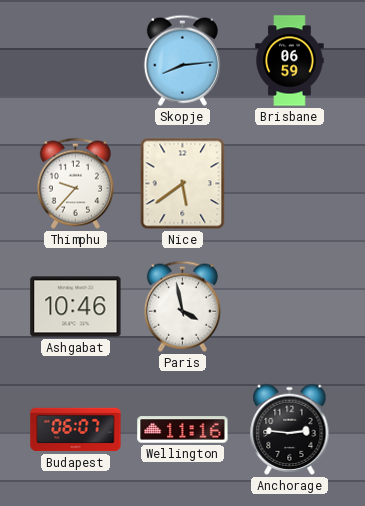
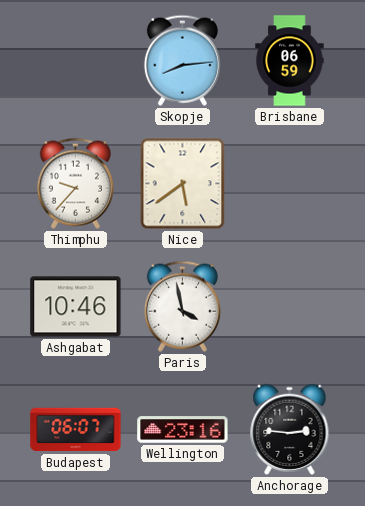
Wellington: 11:16 -> 23:16 (183, 430)
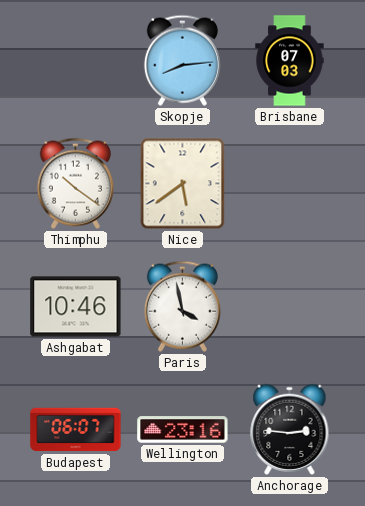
Brisbane: 06:59 -> 07:03 (290, 61)
Thimphu: 9:37 -> 10:21 (75, 183)
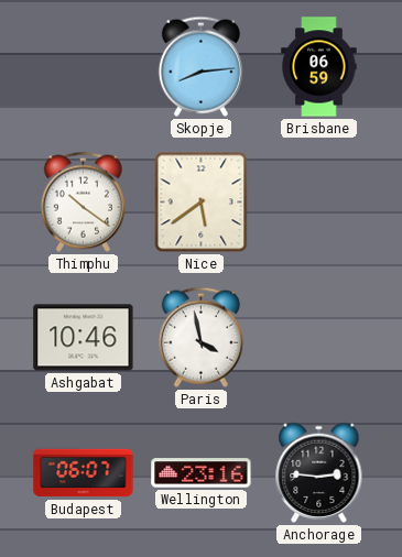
Brisbane: 07:03 -> 06:59 (319, 67)
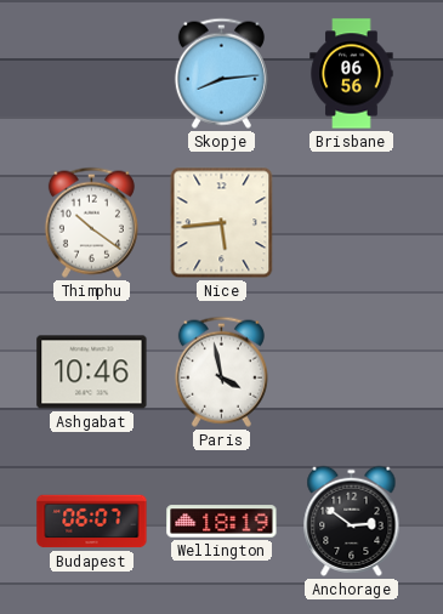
Brisbane: 06:59 -> 06:56 (352, 74)
Nice: 5:39 -> 5:44 (222, 223)
Wellington: 23:16 -> 18:19 (222, 522)
Anchorage: 2:46 -> 2:51 (352, 521)
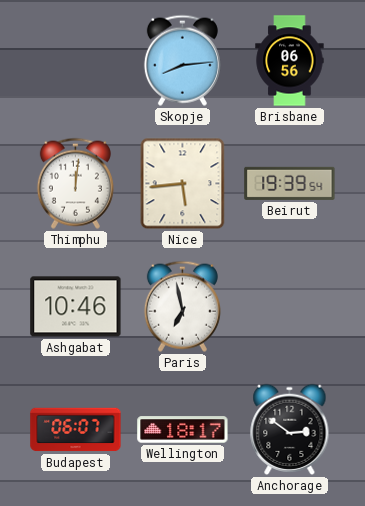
Thimphu: 10:21 -> 12:01 (75, 183)
Beirut: none -> 19:39 (290, 183)
Paris: 3:58 -> 6:58 (182, 306)
Wellington: 18:19 -> 18:17 (183, 430)
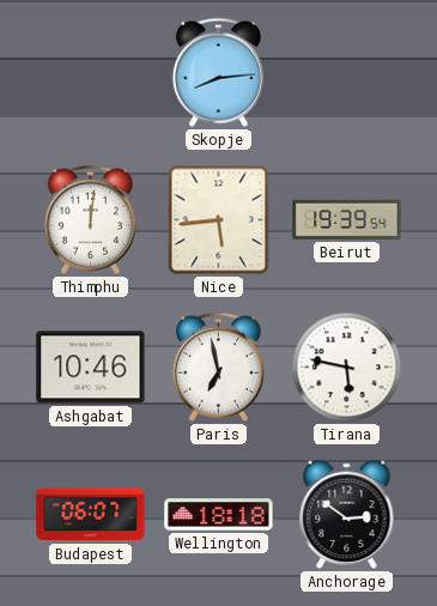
Brisbane: 06:56 -> none (290, 61)
Tirana: none -> 5:47 (347, 368)
Wellington: 18:17 -> 18:18 (219, 515)
